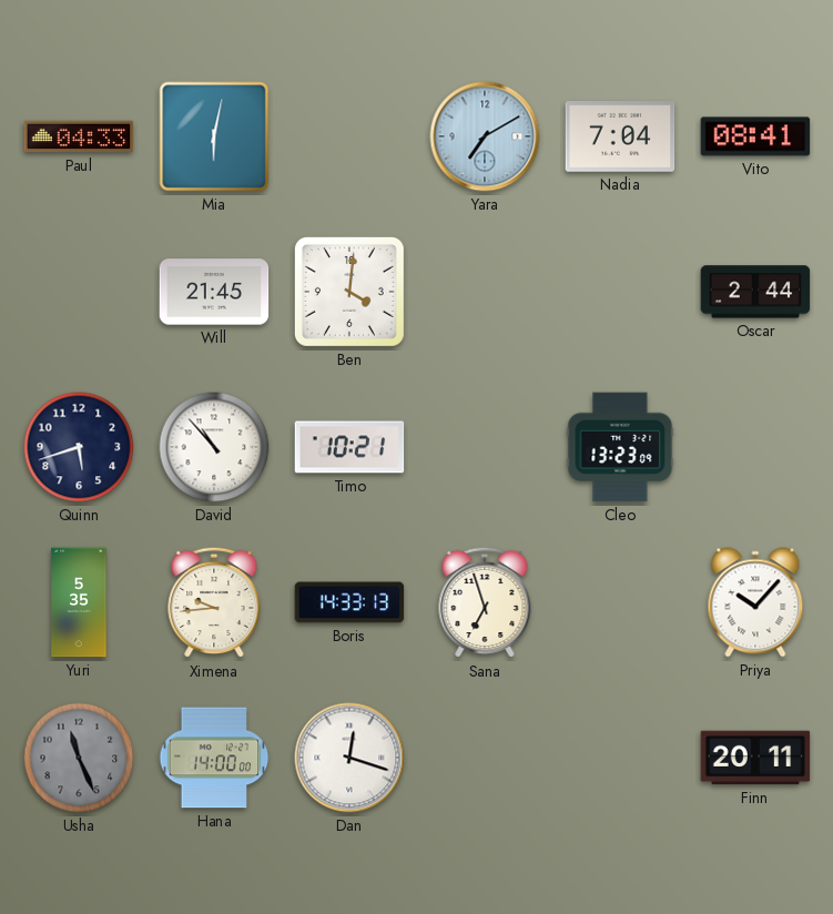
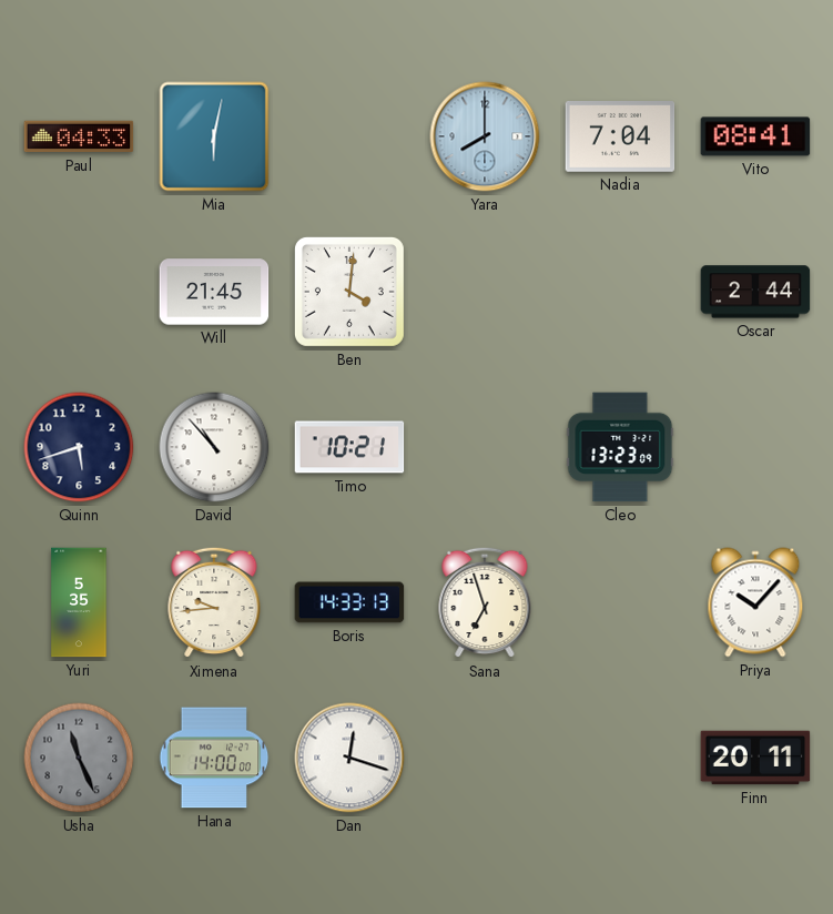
Yara: 7:10 -> 8:00 (485, 136)
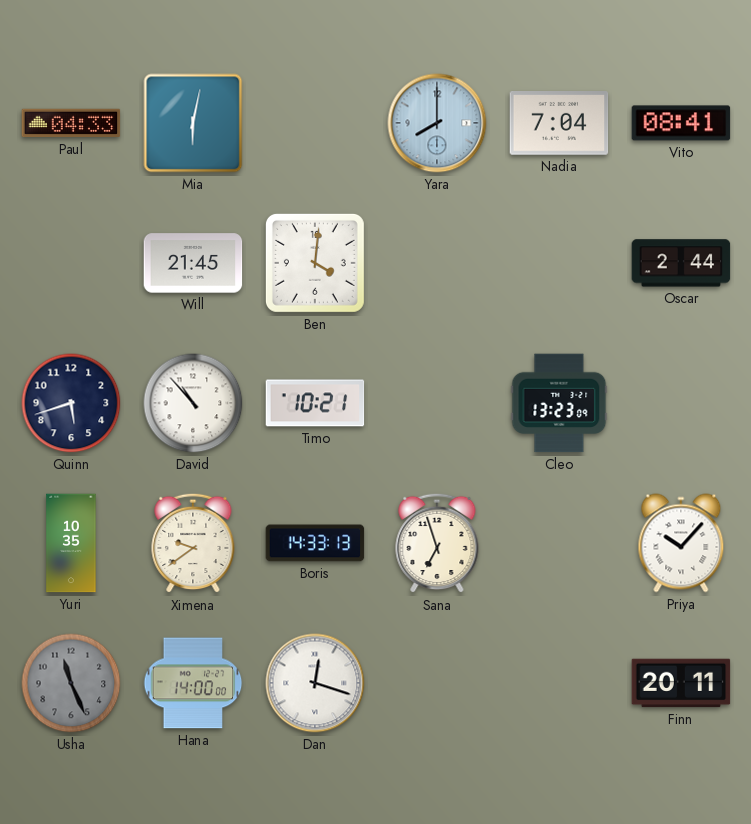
Yuri: 5:35 -> 10:35 (71, 543)
Ximena: 9:44 -> 9:39 (193, 543)
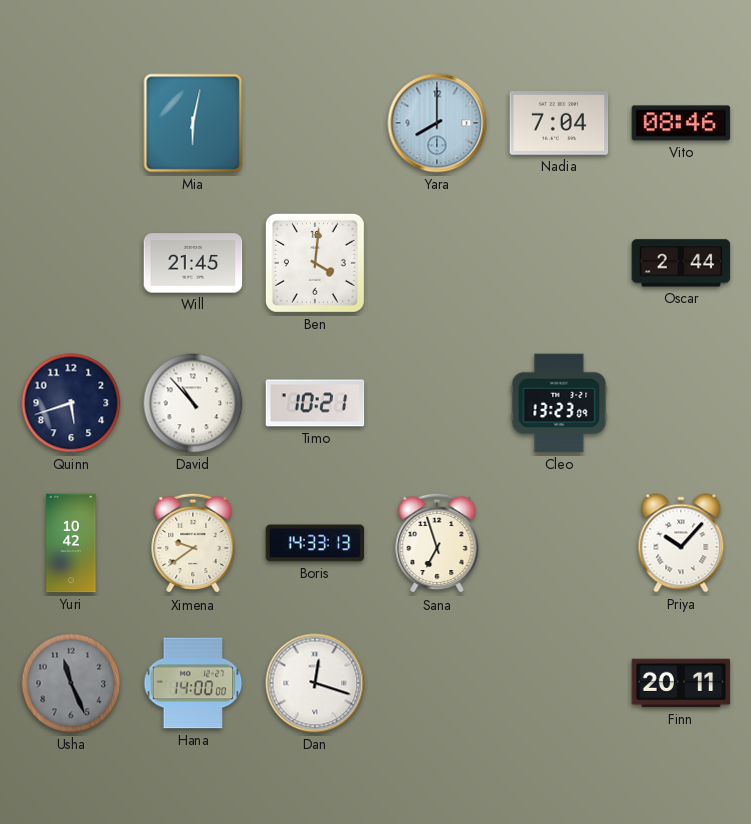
Paul: 04:33 -> none (71, 123)
Vito: 08:41 -> 08:46 (681, 123)
Yuri: 10:35 -> 10:42 (71, 543)
